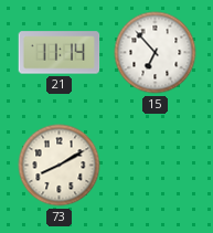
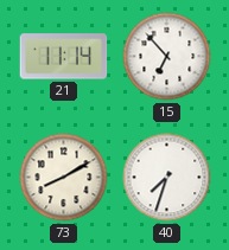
40: none -> 7:33 (167, 178)
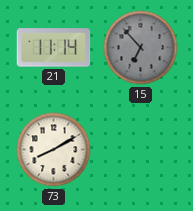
15 dial: white -> grey (141, 48)
40: 7:33 -> none (167, 178)
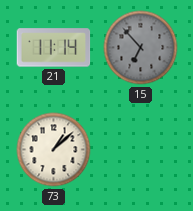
73: 8:10 -> 1:08 (54, 150)
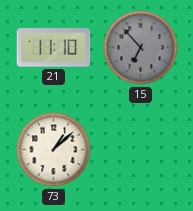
21: 11:14 -> 11:10 (54, 48)
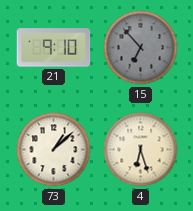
21: 11:10 -> 9:10 (54, 48)
4: none -> 6:27 (141, 150)
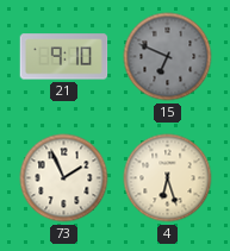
15: 6:53 -> 6:49 (168, 57)
73: 1:08 -> 1:56 (64, 178)
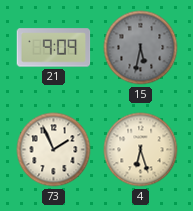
21: 9:10 -> 9:09 (54, 48)
15: 6:49 -> 5:32 (141, 48)
